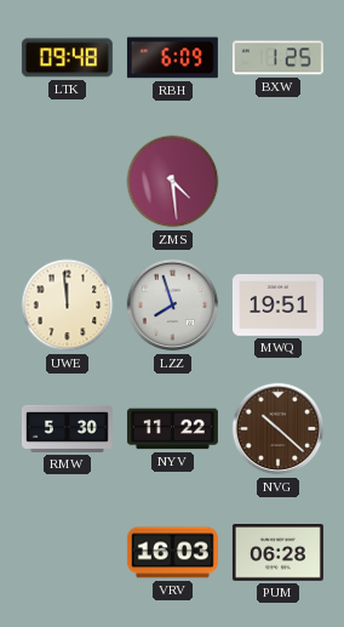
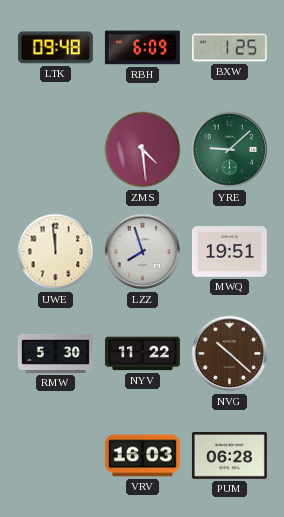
YRE: none -> 9:08 (230, 150)
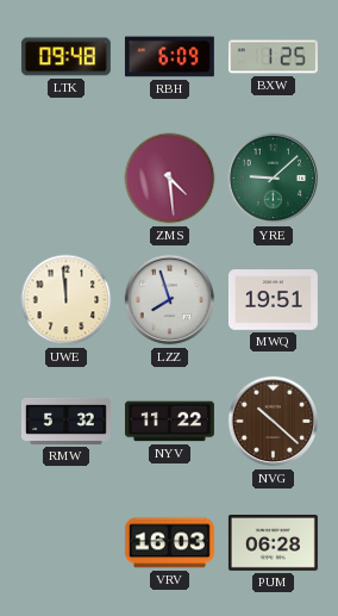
RMW: 5:30 -> 5:32 (65, 421)
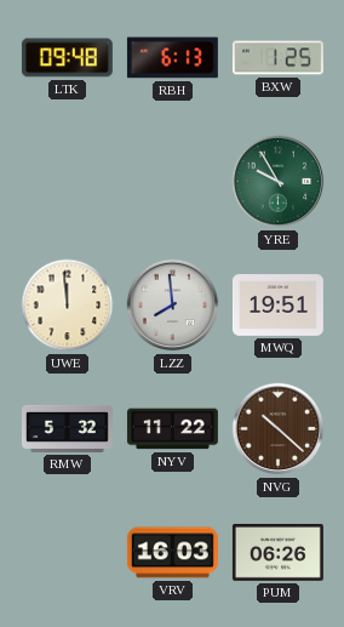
RBH: 6:09 -> 6:13 (172, 58)
ZMS: 4:29 -> none (170, 179)
YRE: 9:08 -> 9:55 (279, 182)
LZZ: 7:57 -> 7:59 (173, 306)
PUM: 06:28 -> 06:26 (277, 553)
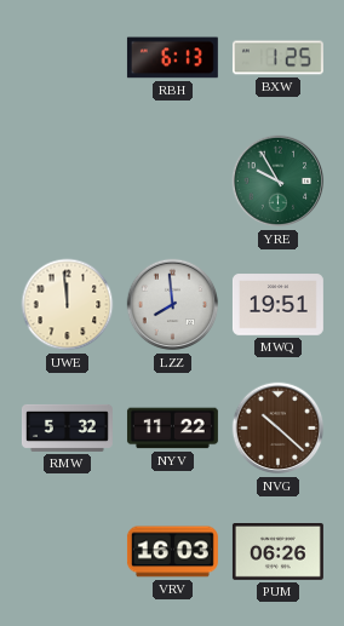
LTK: 09:48 -> none (67, 58)
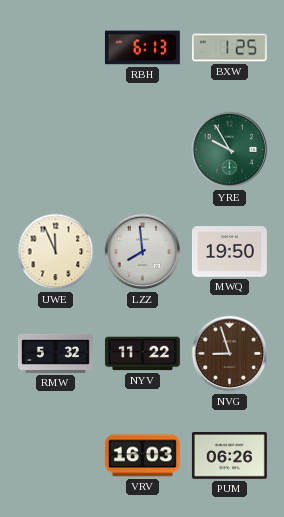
UWE: 11:59 -> 11:56 (56, 252)
MWQ: 19:51 -> 19:50 (229, 252)
NVG: 10:22 -> 8:57 (230, 354)
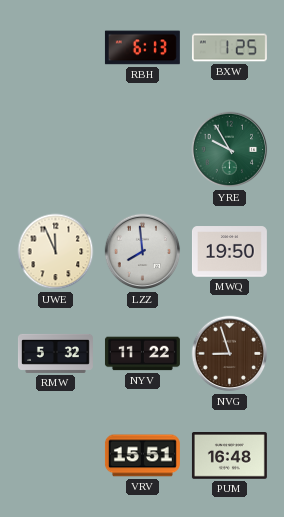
VRV: 16:03 -> 15:51 (142, 456)
PUM: 06:26 -> 16:48 (229, 456)
